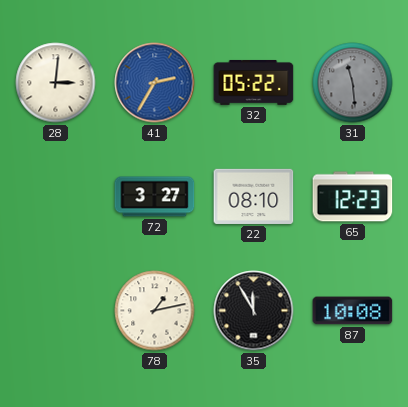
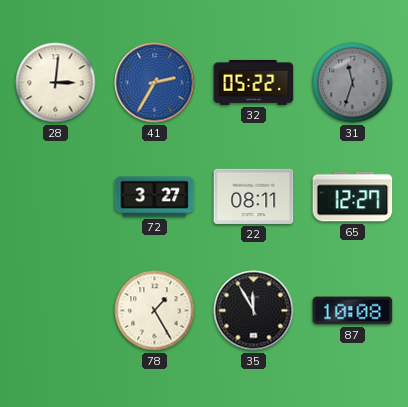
31: 11:29 -> 11:33 (353, 83)
22: 08:10 -> 08:11 (254, 196)
65: 12:23 -> 12:27 (353, 197)
78: 1:13 -> 1:25 (155, 311)
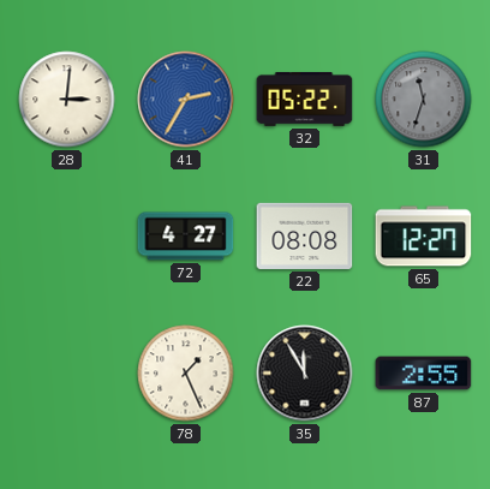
72: 3:27 -> 4:27 (186, 237)
22: 08:11 -> 08:08 (305, 235)
78: 1:25 -> 1:26 (186, 374)
87: 10:08 -> 2:55 (424, 374)
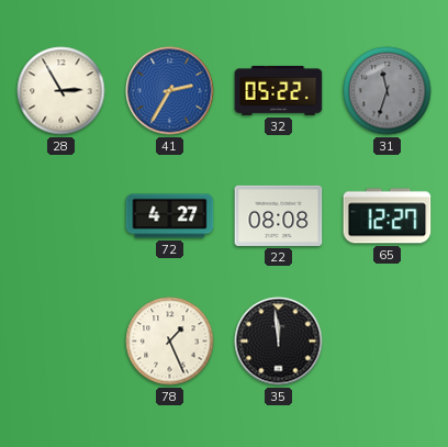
28: 3:01 -> 2:55 (61, 91)
35: 11:55 -> 11:59 (279, 342)
87: 2:55 -> none (424, 374)
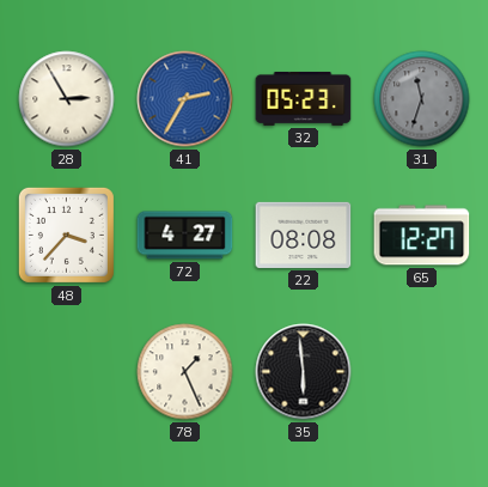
32: 05:22 -> 05:23 (304, 98)
48: none -> 3:37 (66, 235)
35: 11:59 -> 5:59 (304, 372)
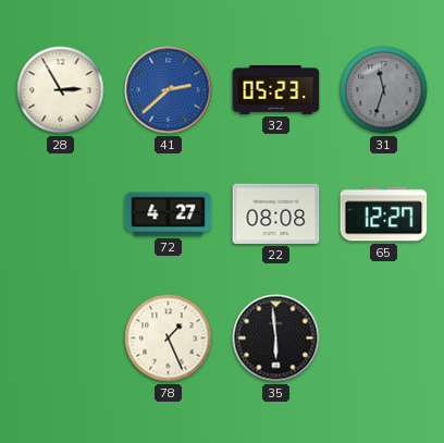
41: 2:35 -> 2:38 (169, 90)
48: 3:37 -> none (66, 235)
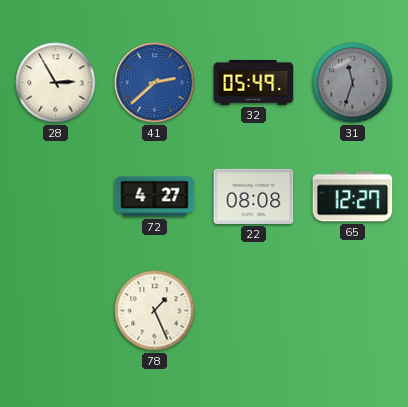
32: 05:23 -> 05:49 (254, 82)
35: 5:59 -> none (276, 339)
